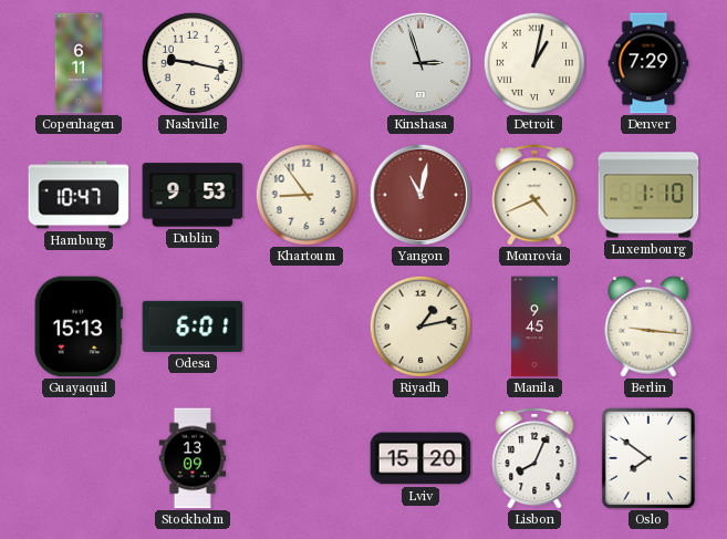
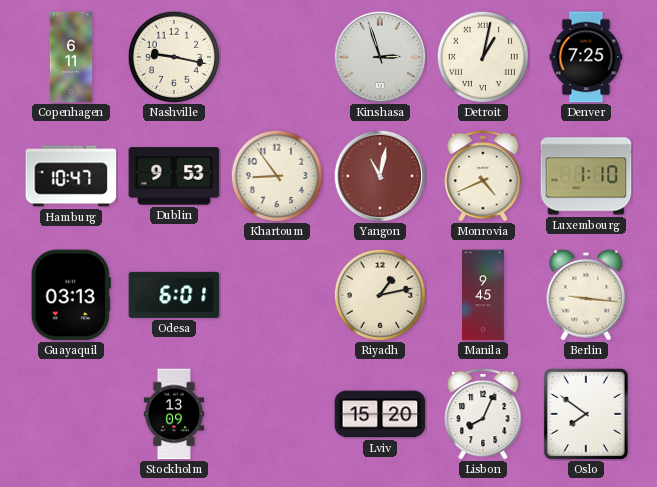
Denver: 7:29 -> 7:25 (586, 57)
Guayaquil: 15:13 -> 03:13 (71, 295)
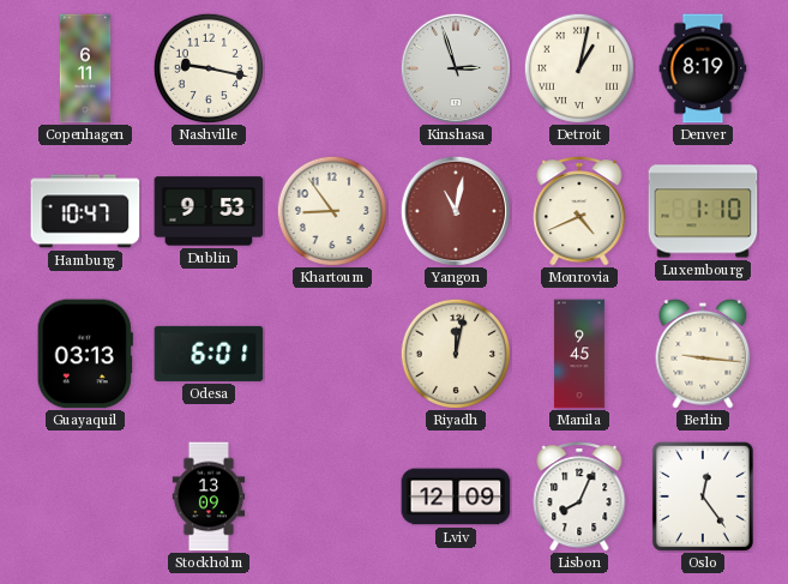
Denver: 7:25 -> 8:19 (703, 68)
Riyadh: 1:13 -> 12:02 (455, 353)
Lviv: 15:20 -> 12:09 (456, 496)
Oslo: 7:51 -> 12:24 (703, 496)
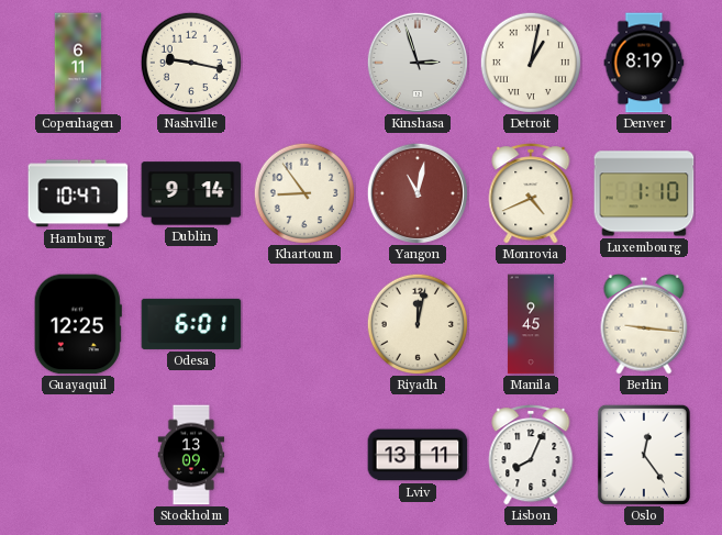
Dublin: 9:53 -> 9:14 (191, 193)
Guayaquil: 03:13 -> 12:25 (78, 324)
Lviv: 12:09 -> 13:11 (418, 455)
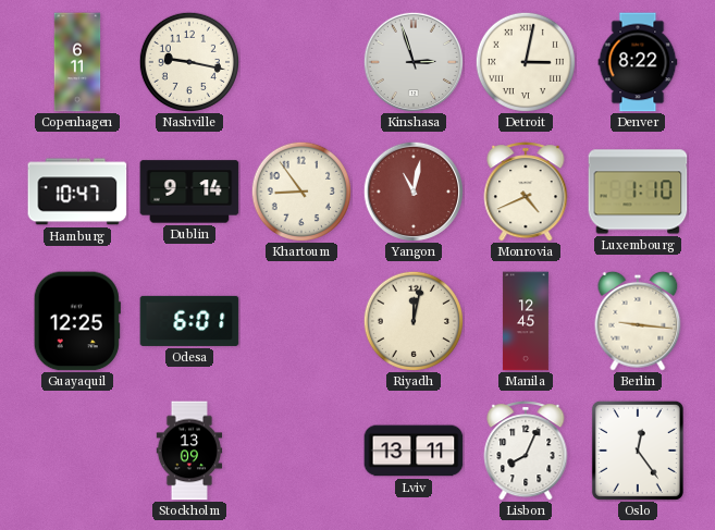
Detroit: 1:02 -> 3:02 (525, 61)
Denver: 8:19 -> 8:22 (638, 62)
Manila: 9:45 -> 12:45 (526, 321)
